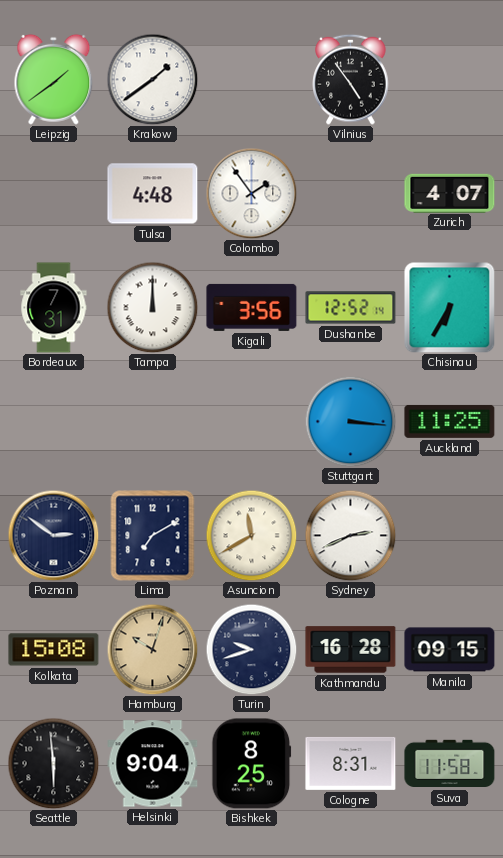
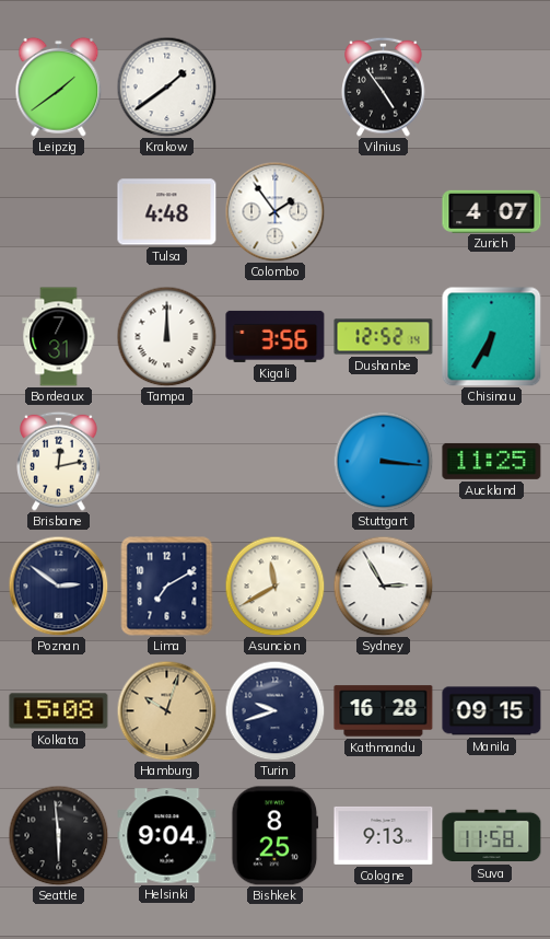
Brisbane: none -> 12:13 (59, 461)
Sydney: 2:41 -> 2:55 (383, 586)
Cologne: 8:31 -> 9:13 (384, 835)
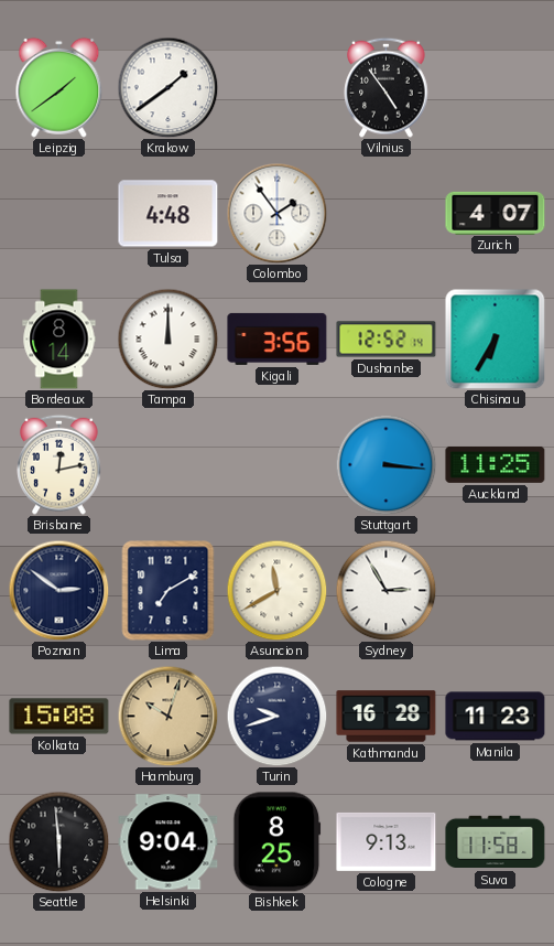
Bordeaux: 7:31 -> 8:14 (59, 340)
Manila: 09:15 -> 11:23 (496, 717)
